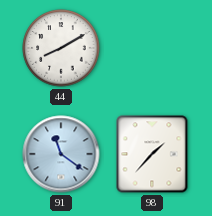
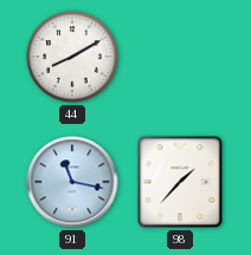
91: 11:21 -> 11:17 (72, 182)
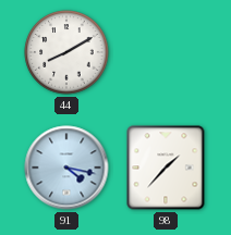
91: 11:17 -> 4:17 (66, 168)
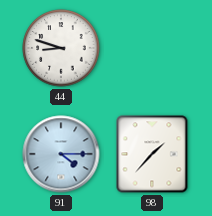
44: 8:10 -> 8:48 (61, 48)
91: 4:17 -> 4:15 (61, 154)
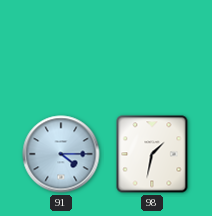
44: 8:48 -> none (61, 48)
98: 1:37 -> 1:32 (152, 154)
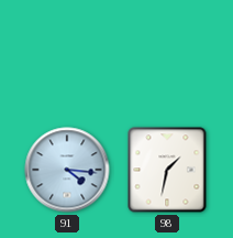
91: 4:15 -> 4:16 (67, 170)
